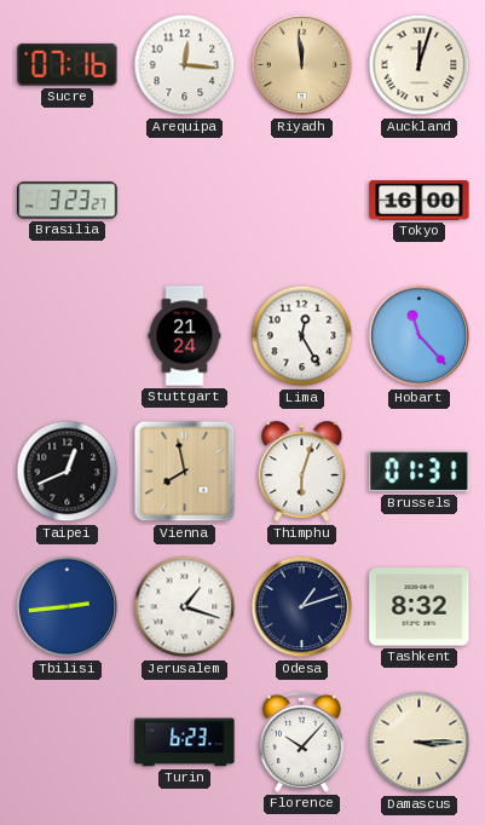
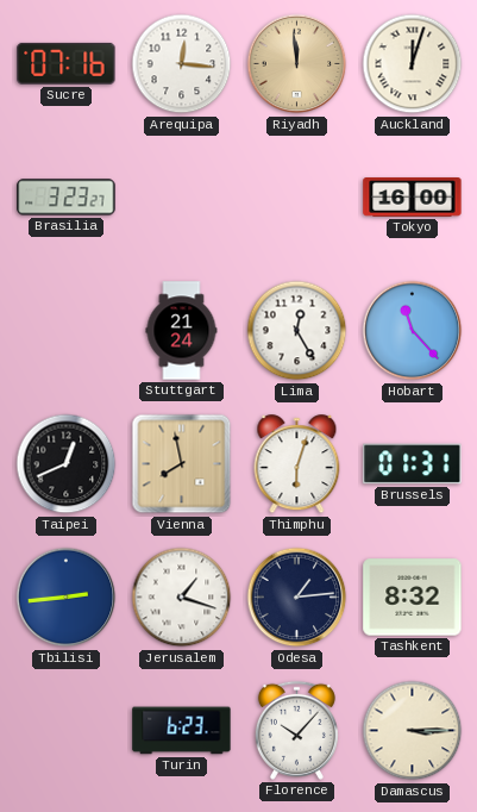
Odesa: 1:12 -> 1:14 (297, 598)
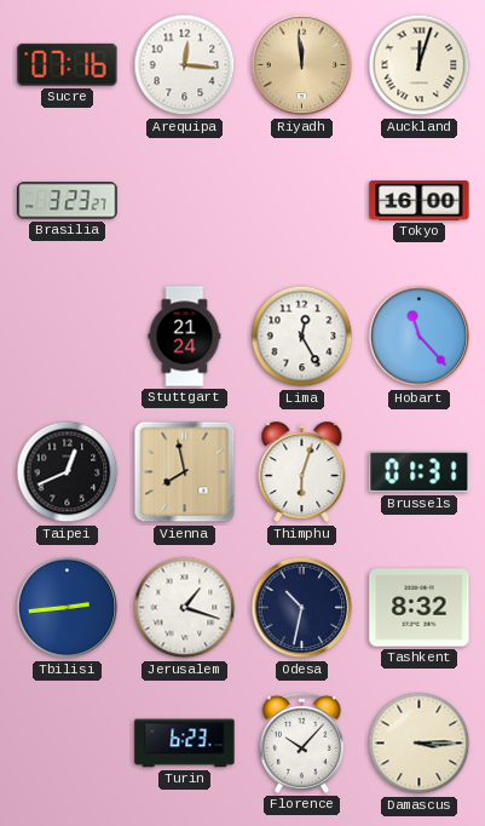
Odesa: 1:14 -> 10:32 (302, 608)
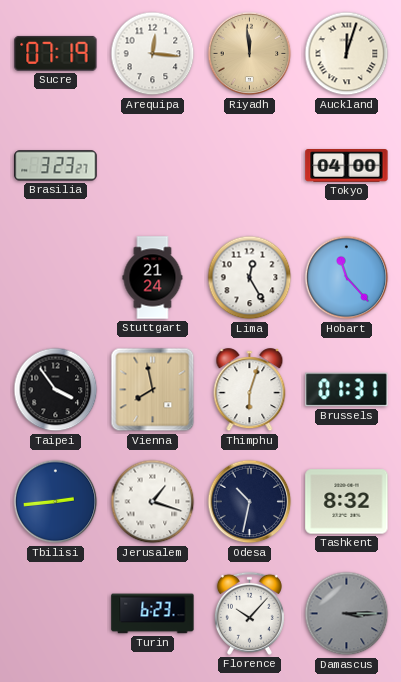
Sucre: 07:16 -> 07:19 (56, 53)
Tokyo: 16:00 -> 04:00 (347, 166)
Taipei: 12:41 -> 3:54 (56, 390)
Damascus dial: cream -> grey (347, 614)
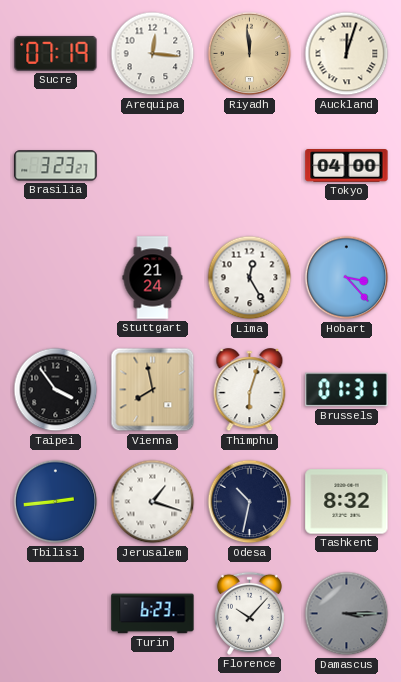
Hobart: 11:23 -> 3:23 (347, 278)
